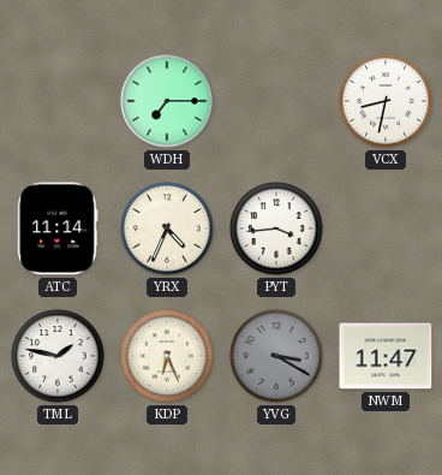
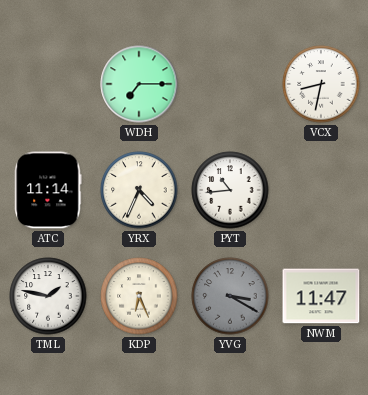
PYT: 3:44 -> 10:44 (230, 190)
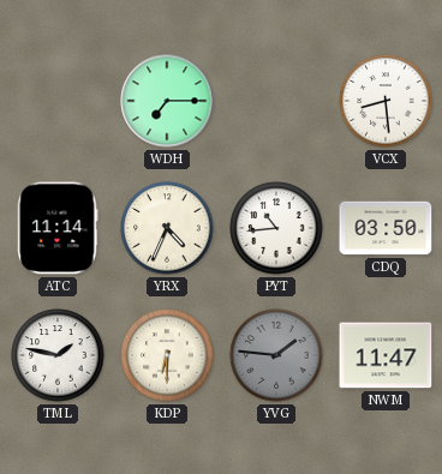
VCX: 8:32 -> 8:29 (386, 101)
CDQ: none -> 03:50 (386, 228)
KDP: 6:26 -> 6:30 (167, 355)
YVG: 3:20 -> 1:46 (276, 355)
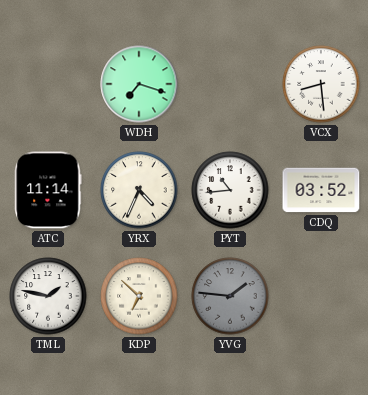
WDH: 7:15 -> 7:18 (139, 84)
CDQ: 03:50 -> 03:52 (321, 190)
KDP: 6:30 -> 6:52 (139, 296)
NWM: 11:47 -> none (386, 355)
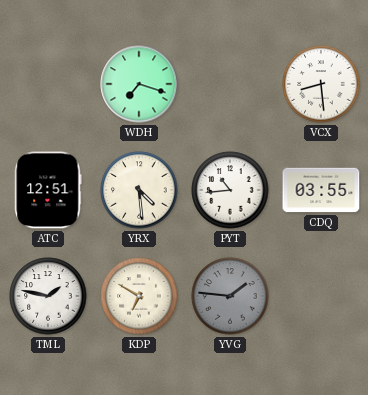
ATC: 11:14 -> 12:51 (48, 190)
YRX: 4:34 -> 4:29 (139, 190)
CDQ: 03:52 -> 03:55 (321, 190)
KDP: 6:52 -> 6:50 (139, 296)
